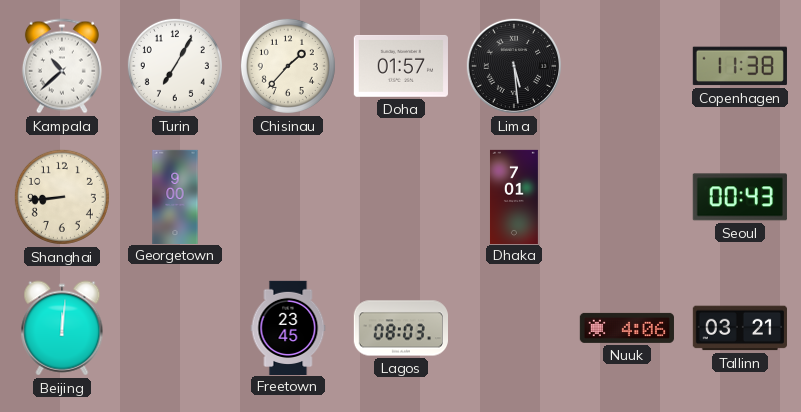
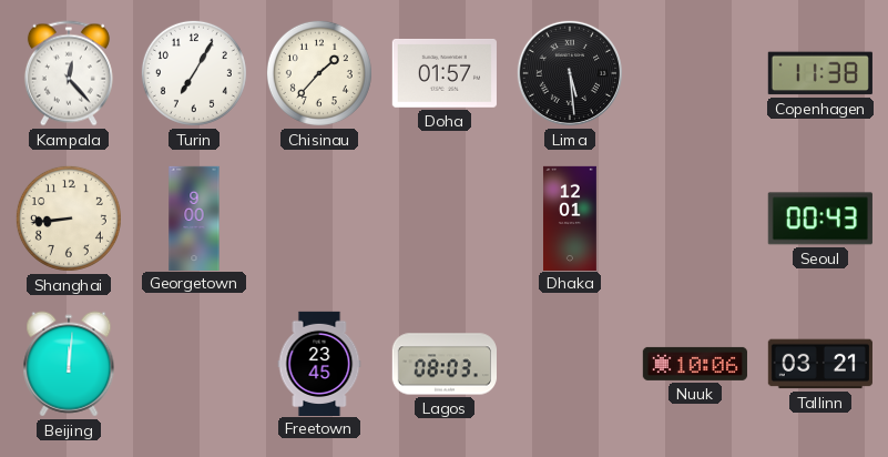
Kampala: 10:38 -> 12:23 (69, 73)
Dhaka: 7:01 -> 12:01 (570, 217)
Nuuk: 4:06 -> 10:06 (694, 364)
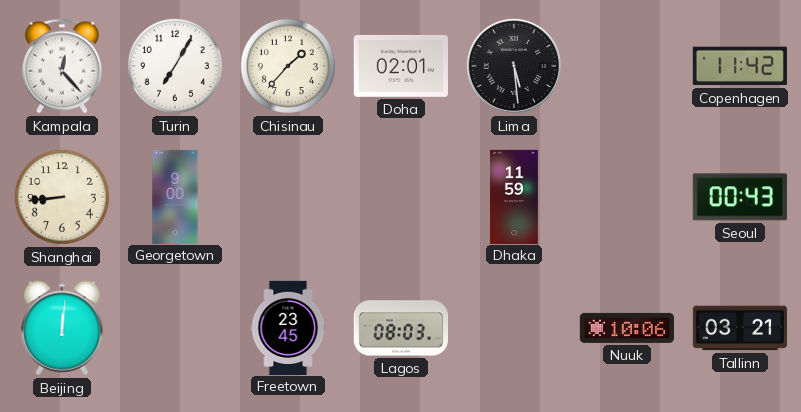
Doha: 01:57 -> 02:01 (401, 66)
Copenhagen: 11:38 -> 11:42 (740, 66)
Dhaka: 12:01 -> 11:59 (514, 196)
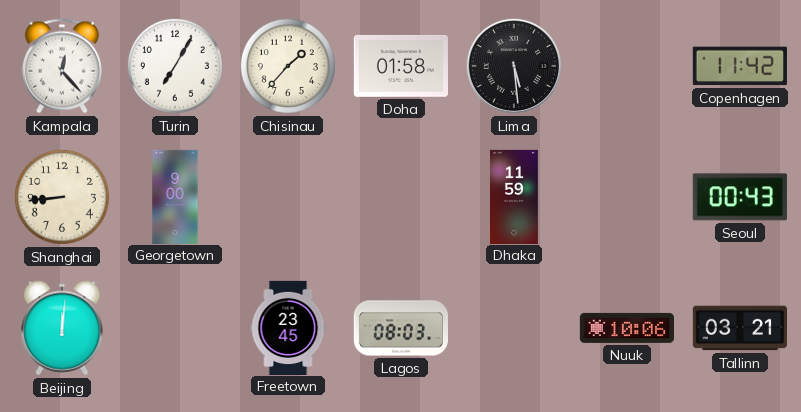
Doha: 02:01 -> 01:58 (401, 66)
